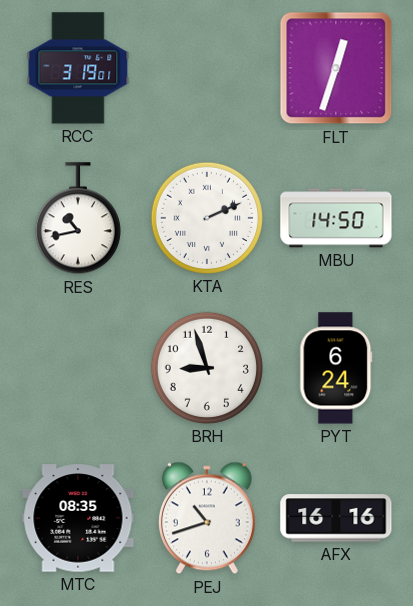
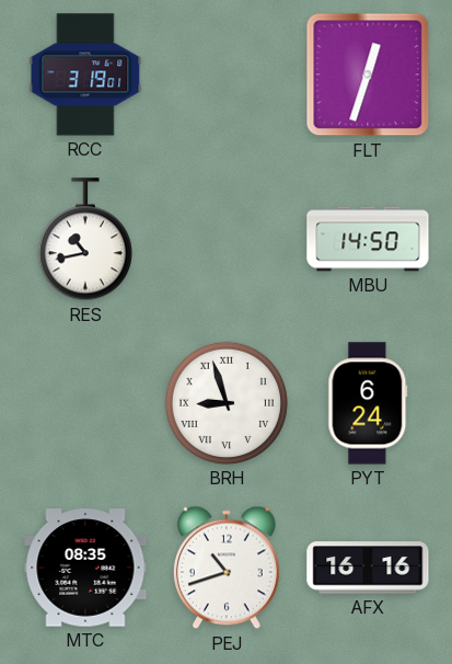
KTA: 2:11 -> none (207, 218)
BRH numerals: Arabic -> Roman (227, 403)
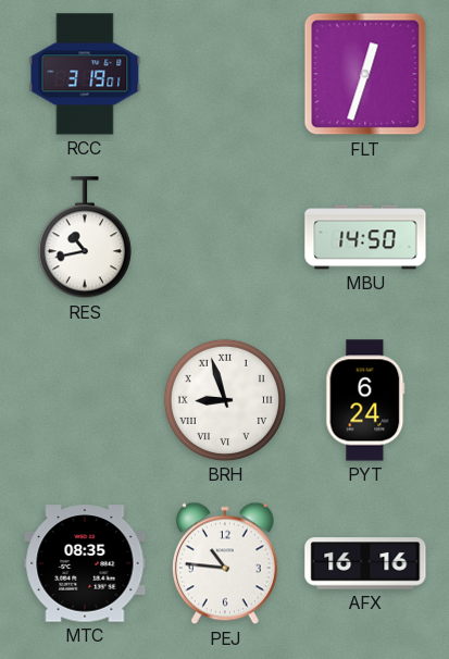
PEJ: 10:42 -> 10:46 (225, 563)
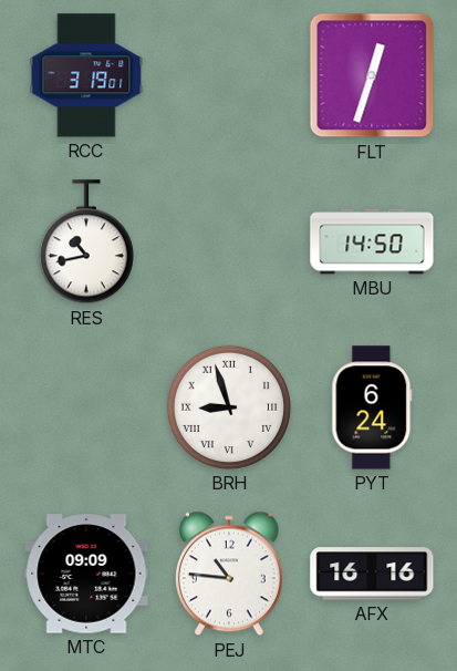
MTC: 08:35 -> 09:09 (86, 574)
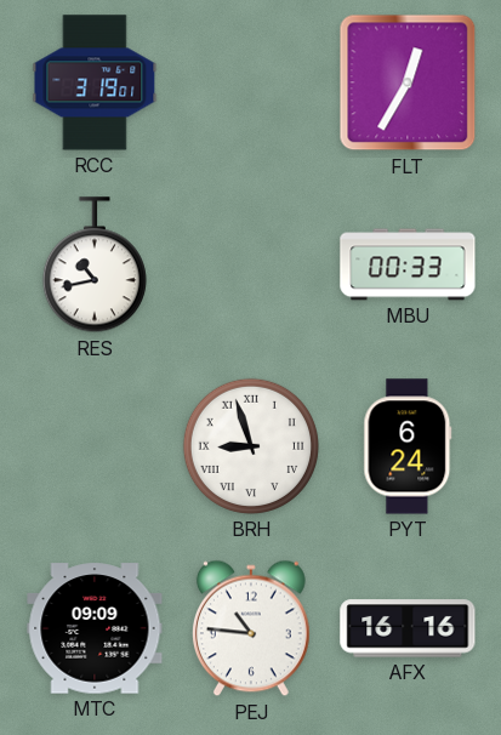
FLT: 12:33 -> 12:35 (408, 82)
MBU: 14:50 -> 00:33 (408, 264)
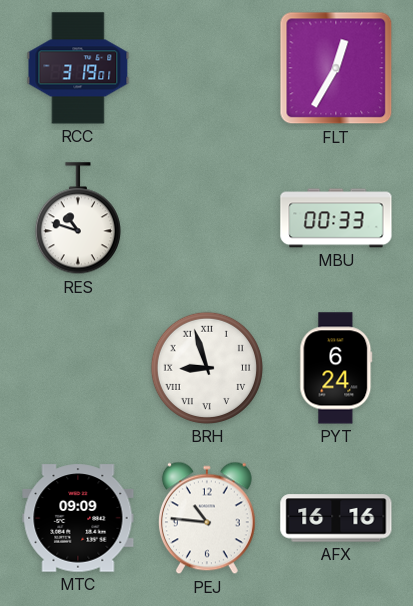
RES: 10:43 -> 10:48 (78, 219)
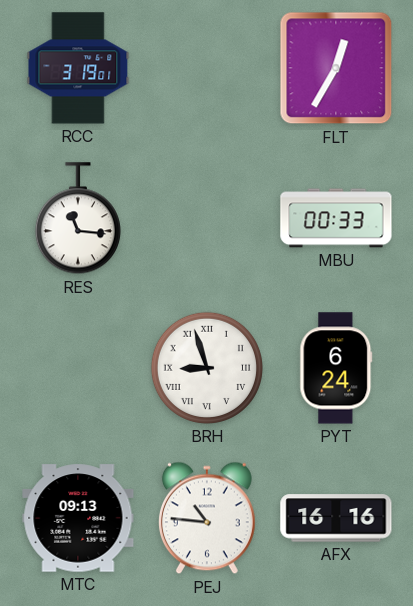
RES: 10:48 -> 11:16 (78, 219)
MTC: 09:09 -> 09:13 (78, 518)
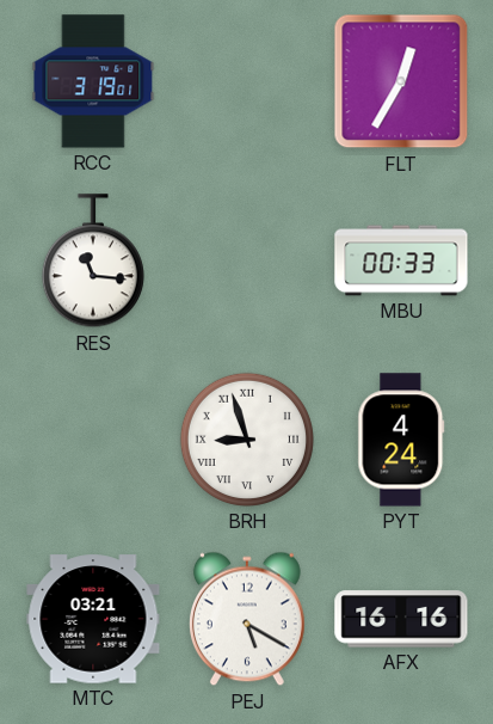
PYT: 6:24 -> 4:24 (401, 440)
MTC: 09:13 -> 03:21 (93, 619)
PEJ: 10:46 -> 5:20 (247, 619)
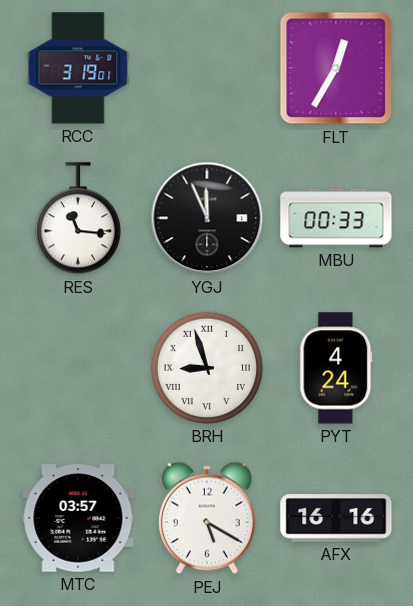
YGJ: none -> 11:56 (207, 218)
MTC: 03:21 -> 03:57 (78, 518)
